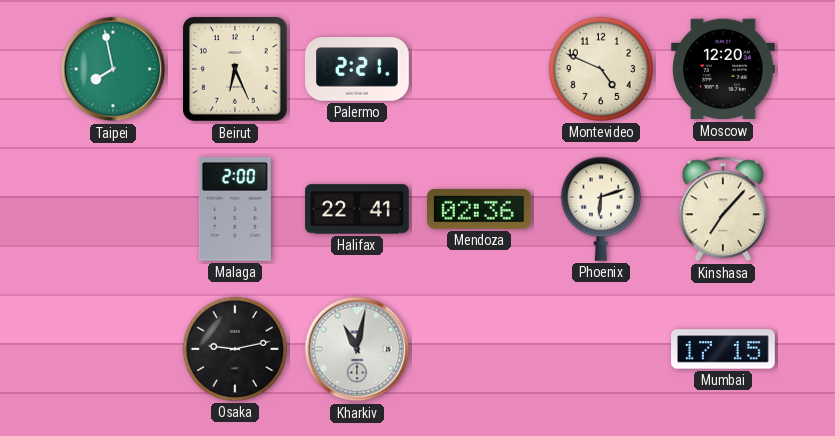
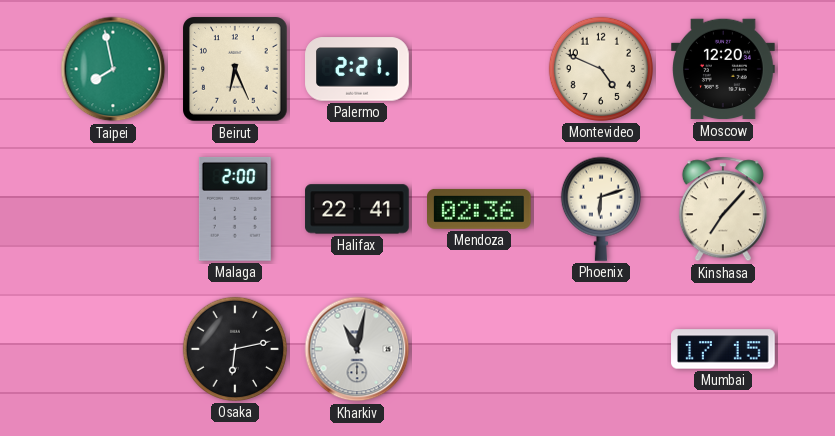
Osaka: 9:13 -> 6:13 (235, 349)
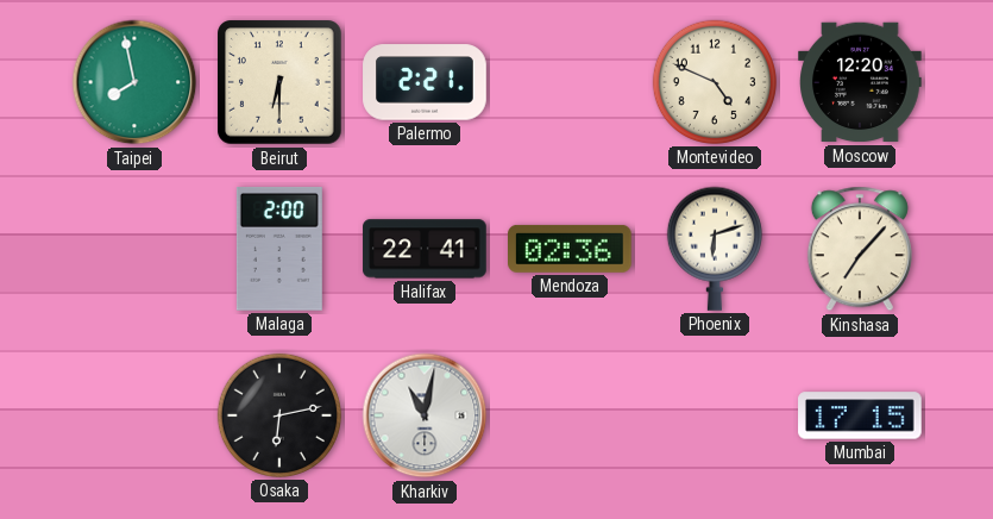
Beirut: 6:26 -> 6:30 (279, 82)
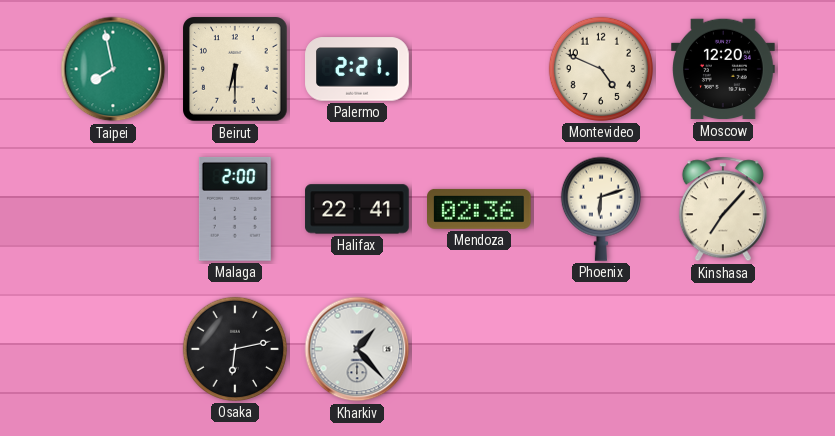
Kharkiv: 11:02 -> 1:23 (357, 349)
Mumbai: 17:15 -> none (860, 415)
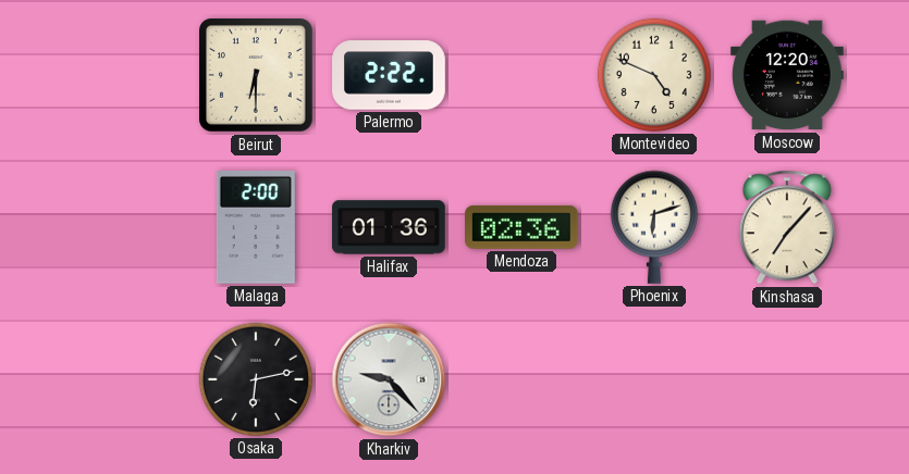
Taipei: 7:58 -> none (113, 69)
Palermo: 2:21 -> 2:22 (389, 75)
Halifax: 22:41 -> 01:36 (389, 227)
Kharkiv: 1:23 -> 9:23 (389, 379)
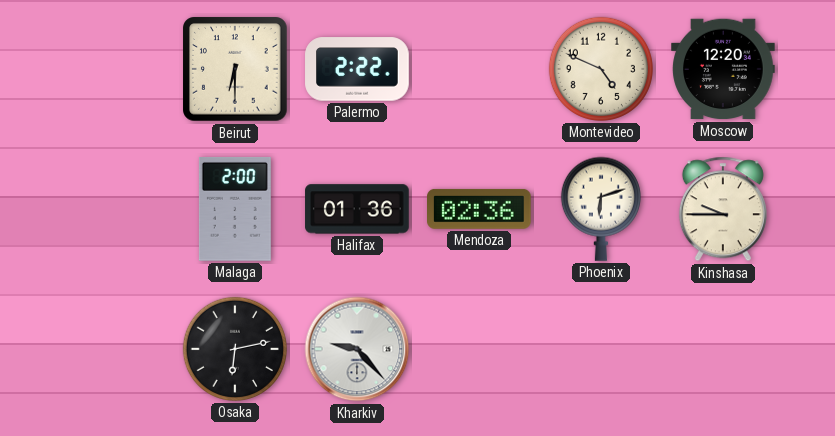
Kinshasa: 7:07 -> 9:45 (723, 209)
